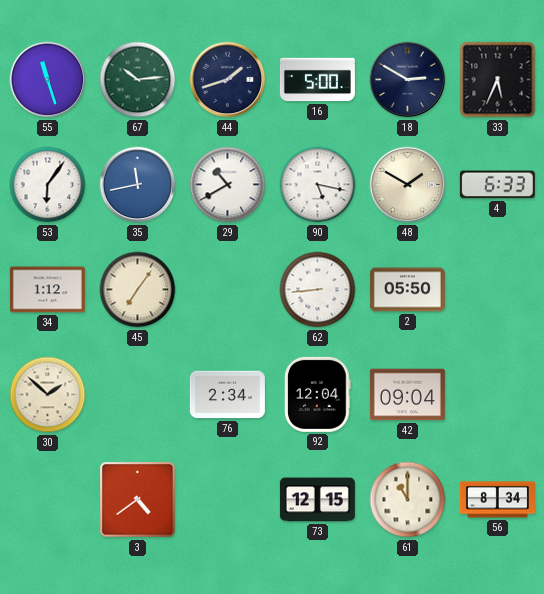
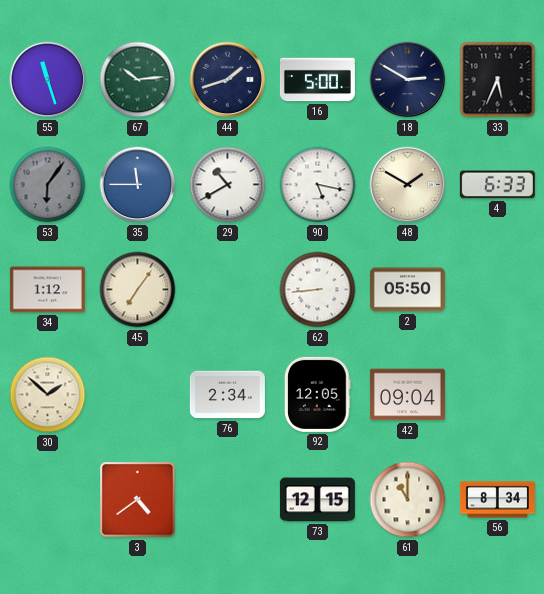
53 dial: white -> grey (48, 185)
35: 11:43 -> 11:45 (138, 185)
92: 12:04 -> 12:05 (318, 394)
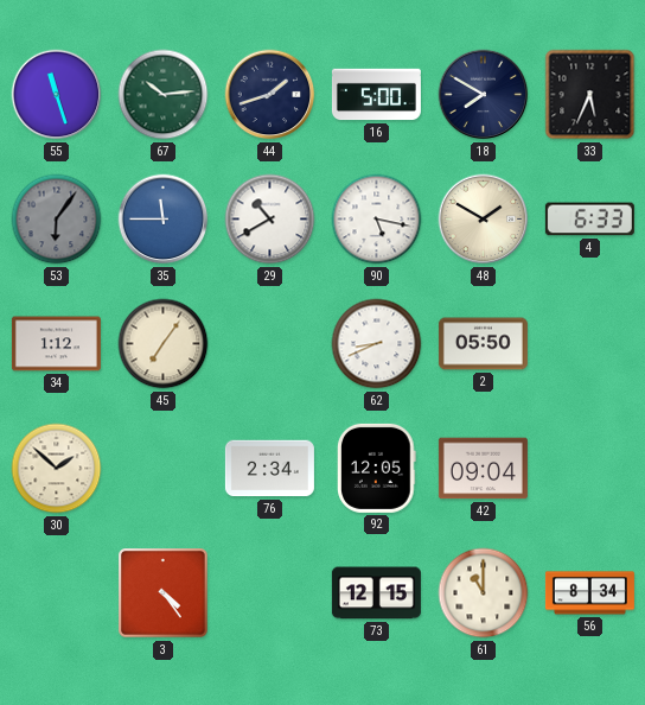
18: 2:50 -> 7:50 (484, 95)
62: 8:44 -> 8:41 (377, 344)
3: 4:39 -> 4:24 (164, 593)
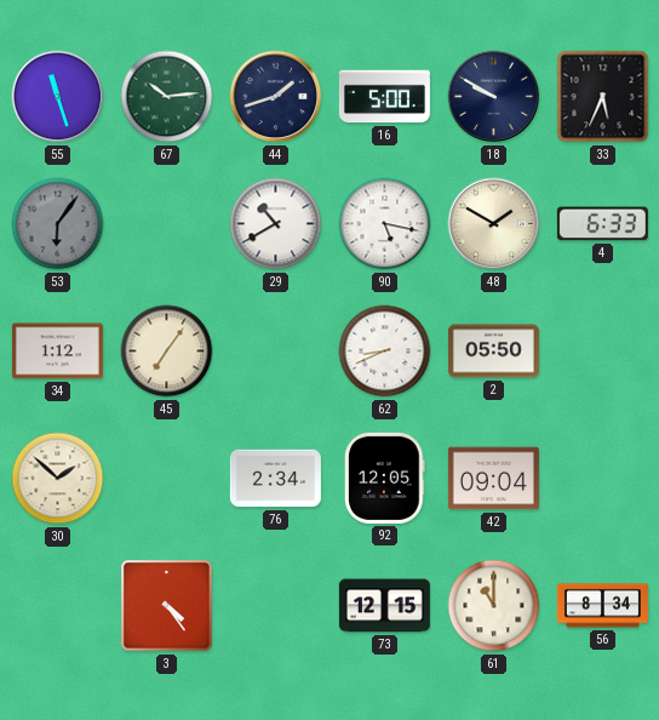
18: 7:50 -> 9:50 (494, 97)
35: 11:45 -> none (164, 220)
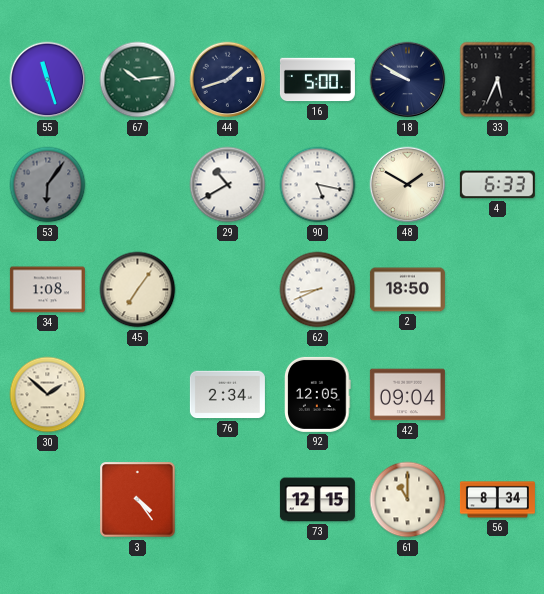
34: 1:12 -> 1:08 (47, 290)
2: 05:50 -> 18:50 (407, 290)
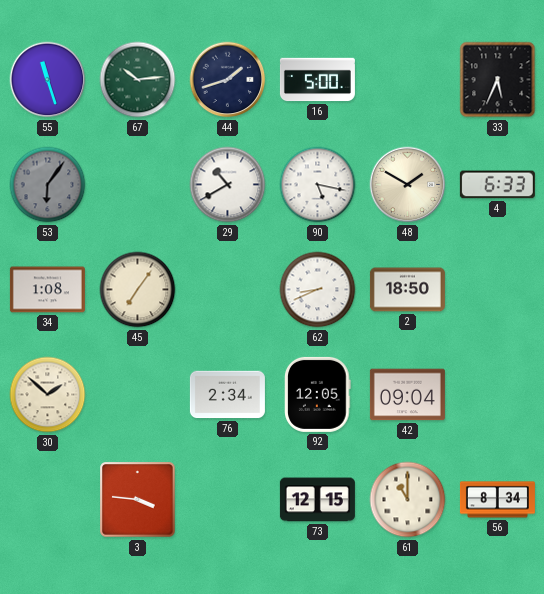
18: 9:50 -> none (408, 80)
3: 4:24 -> 3:46 (138, 500)
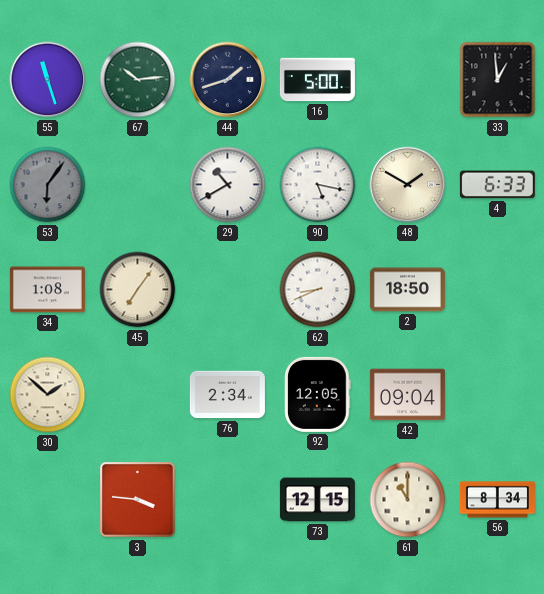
33: 5:34 -> 12:59 (498, 80)
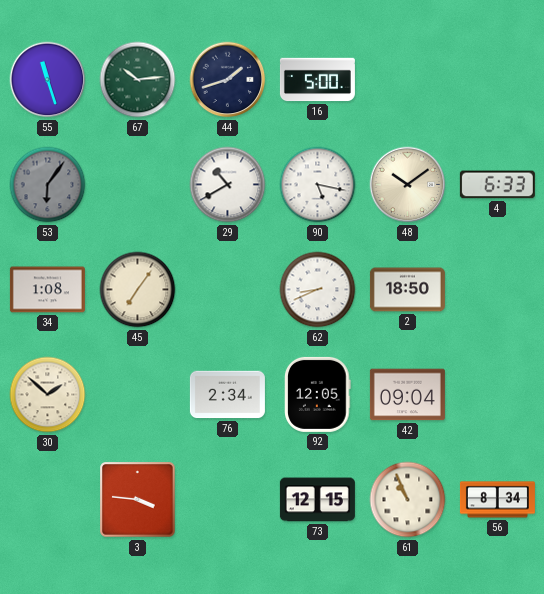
33: 12:59 -> none (498, 80)
48: 1:50 -> 10:09 (408, 185)
61: 11:00 -> 10:56 (408, 500)
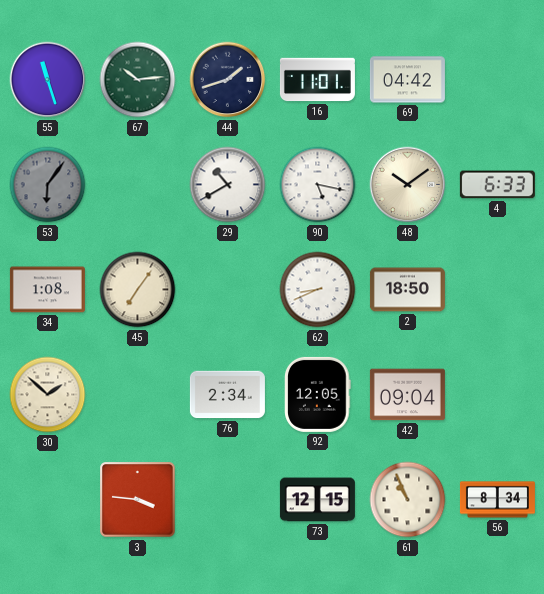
16: 5:00 -> 11:01 (317, 80)
69: none -> 04:42 (407, 80)
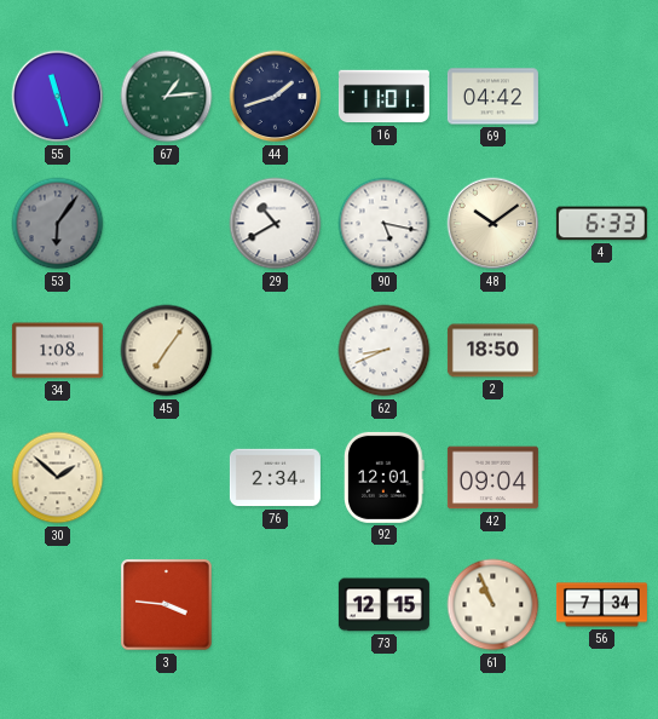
67: 10:14 -> 1:14 (167, 97)
92: 12:05 -> 12:01 (385, 477)
56: 8:34 -> 7:34 (601, 605)
